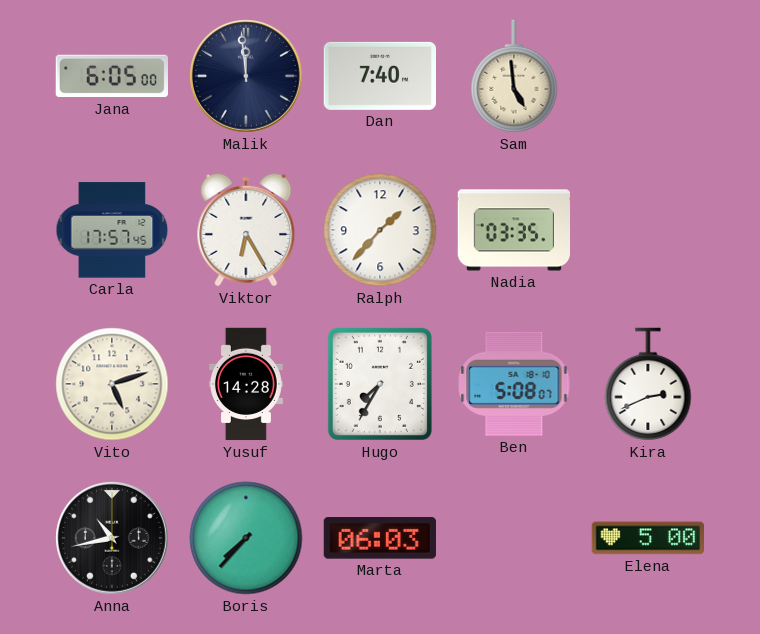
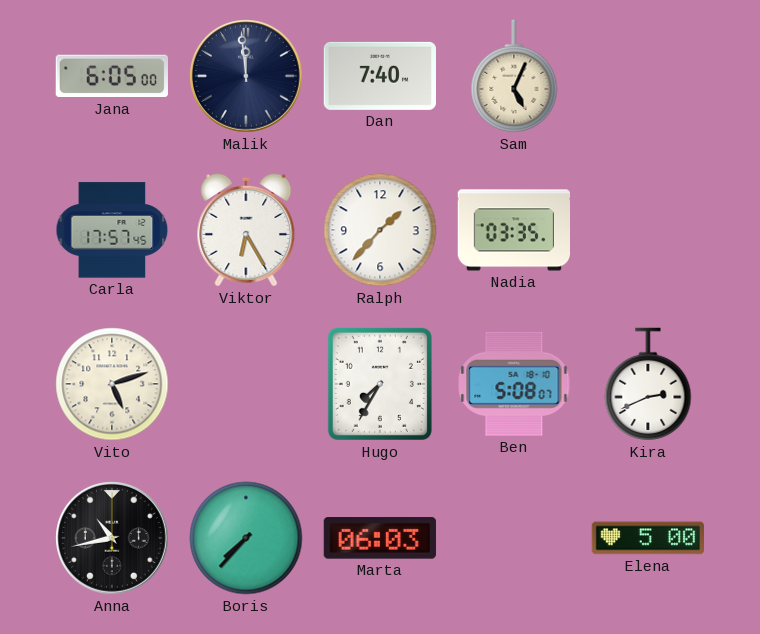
Sam: 4:59 -> 5:04 (514, 76)
Yusuf: 14:28 -> none (246, 384)
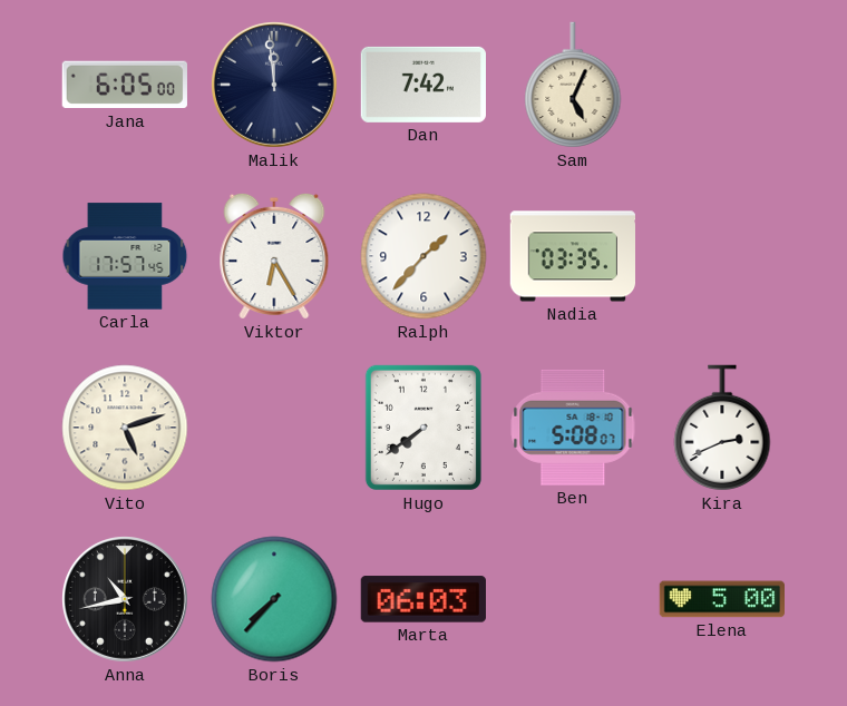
Dan: 7:40 -> 7:42 (422, 85)
Hugo: 7:35 -> 7:39 (423, 428)
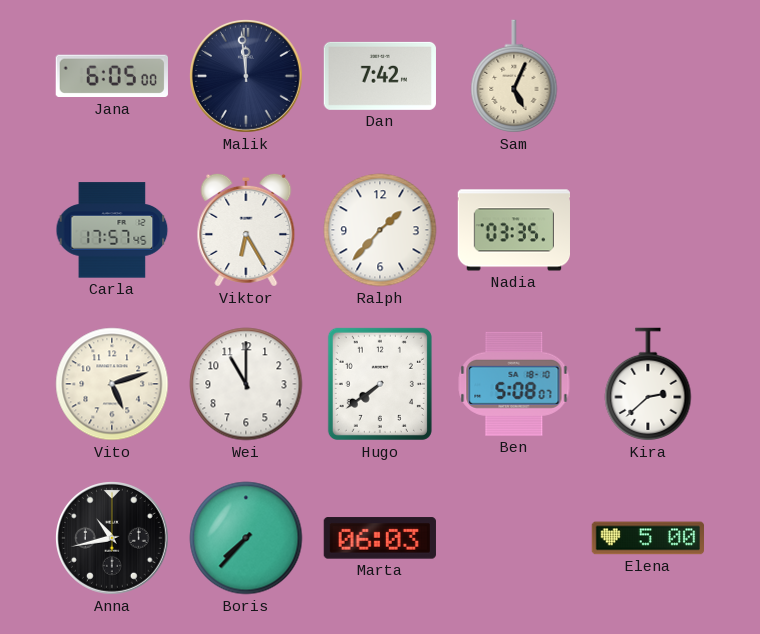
Wei: none -> 11:00 (246, 384)
Kira: 2:41 -> 2:38 (648, 384)
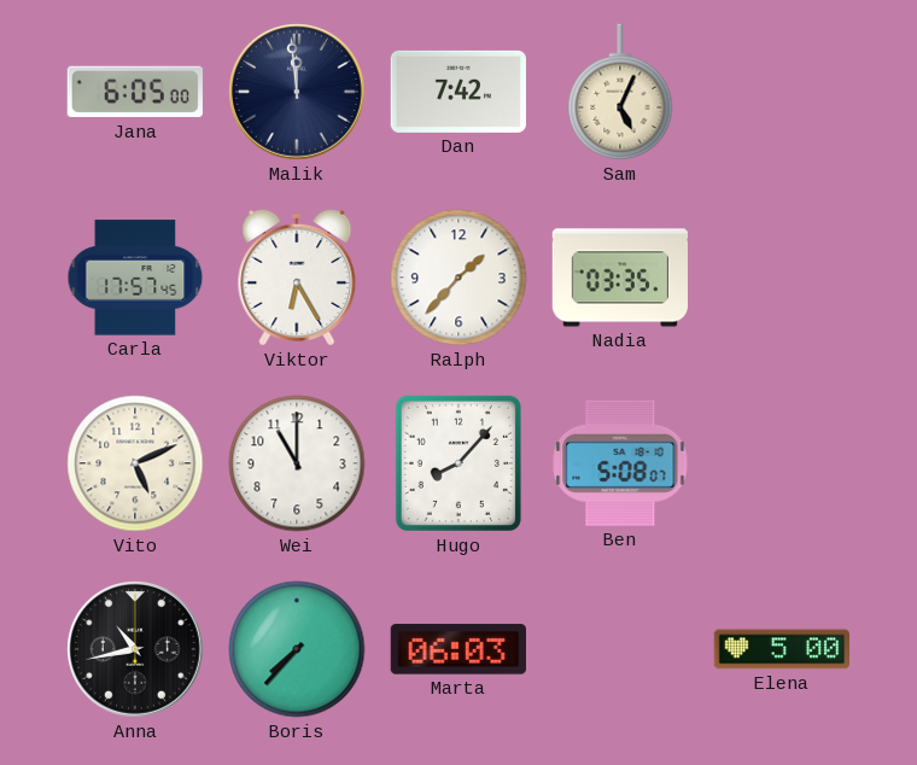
Vito: 5:12 -> 5:11 (135, 463)
Hugo: 7:39 -> 8:07 (458, 463)
Kira: 2:38 -> none (648, 384)
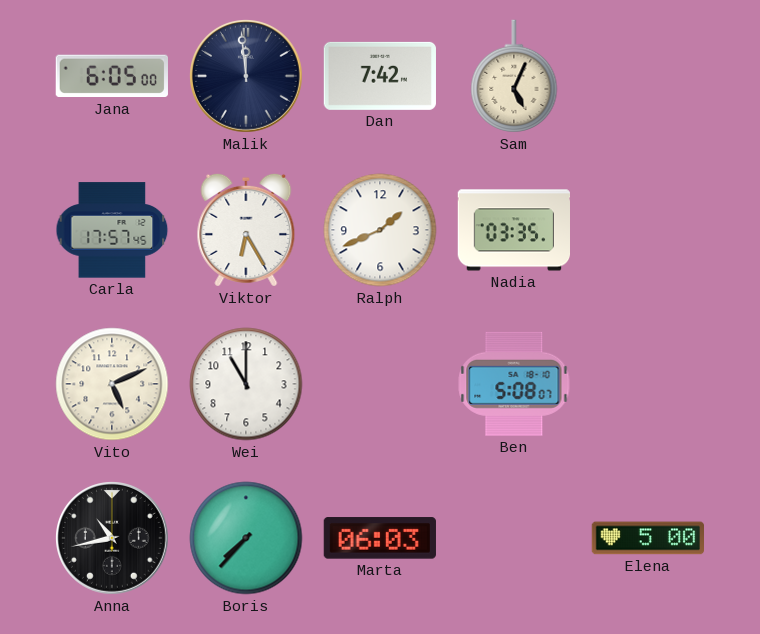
Ralph: 1:37 -> 1:41 (380, 230)
Hugo: 8:07 -> none (458, 463)
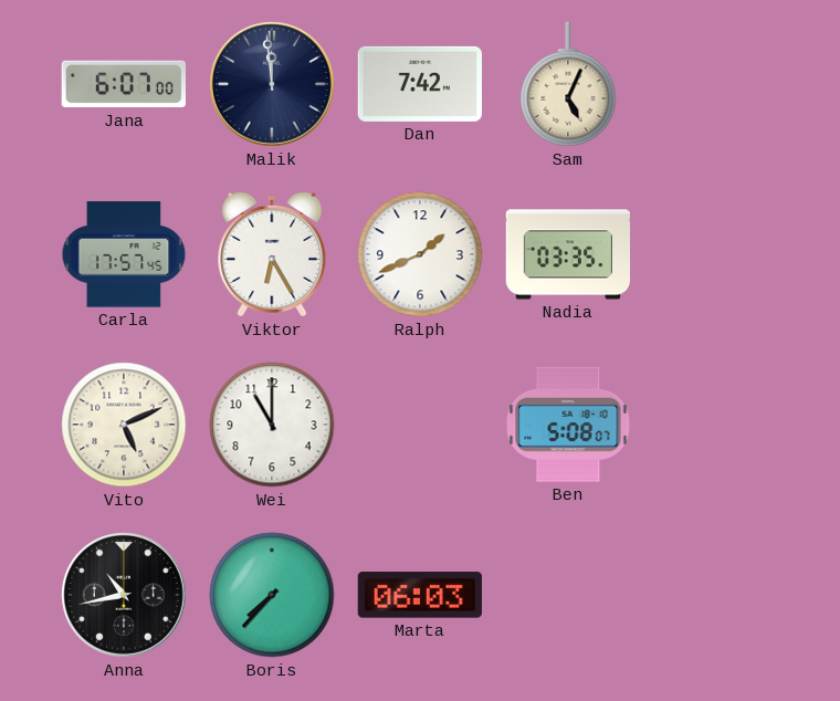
Jana: 6:05 -> 6:07 (124, 84)
Elena: 5:00 -> none (648, 538)
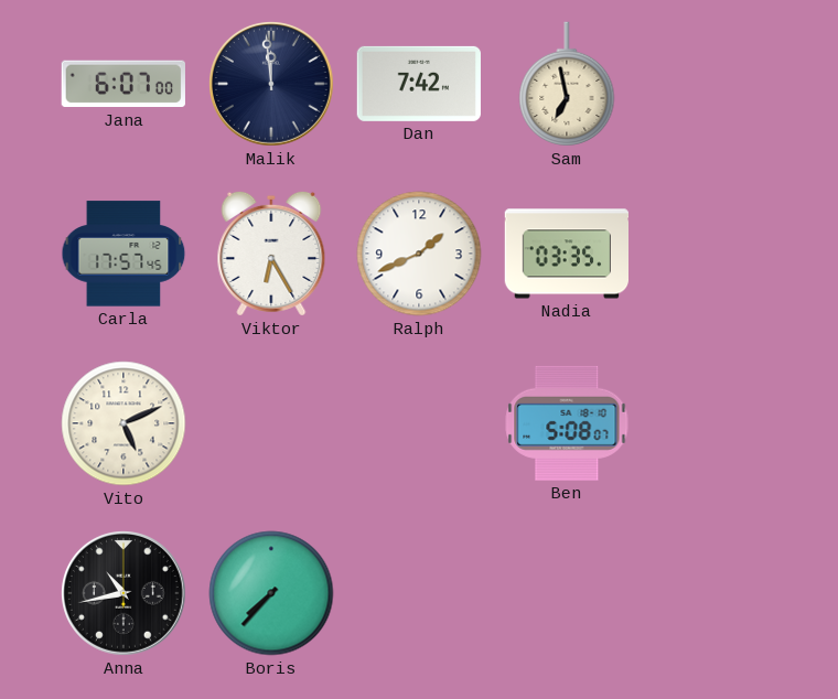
Sam: 5:04 -> 6:58 (567, 84)
Wei: 11:00 -> none (272, 425)
Marta: 06:03 -> none (420, 595)
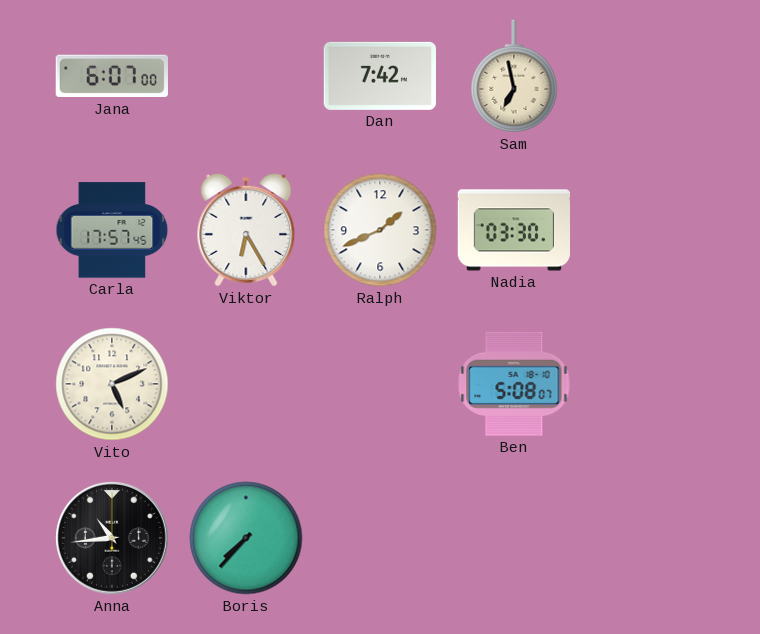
Malik: 11:59 -> none (272, 85)
Nadia: 03:35 -> 03:30 (513, 230)
Anna: 10:43 -> 10:44 (113, 539)
